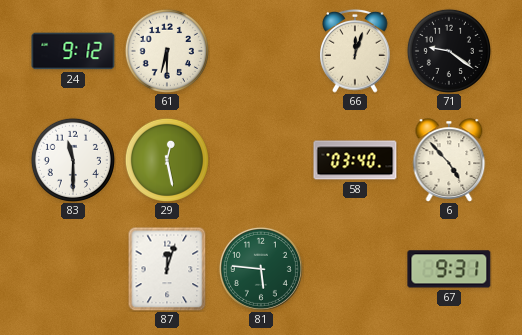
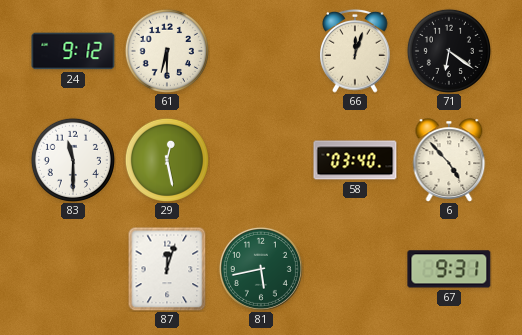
71: 9:21 -> 6:21 (449, 51)
81: 5:46 -> 5:43 (261, 269)
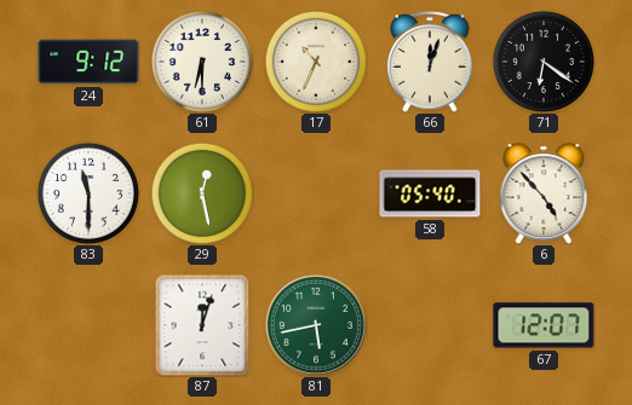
17: none -> 10:34 (316, 62)
58: 03:40 -> 05:40 (430, 193)
67: 9:31 -> 12:07 (544, 325)
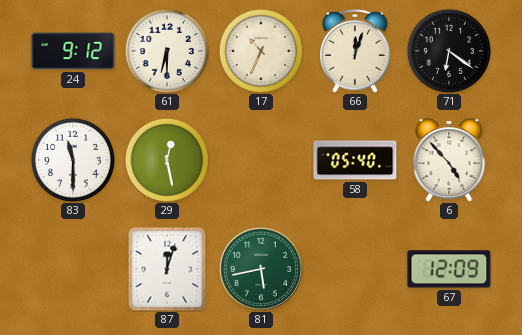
67: 12:07 -> 12:09 (449, 269)
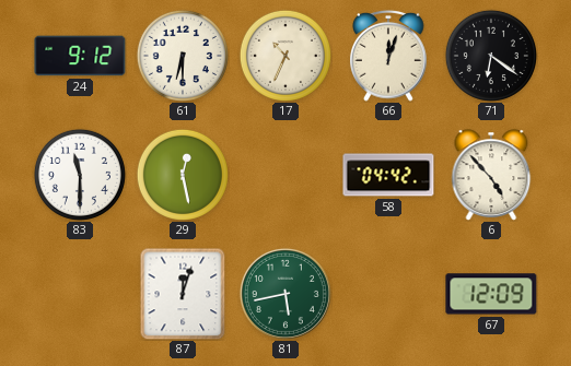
58: 05:40 -> 04:42 (388, 175)
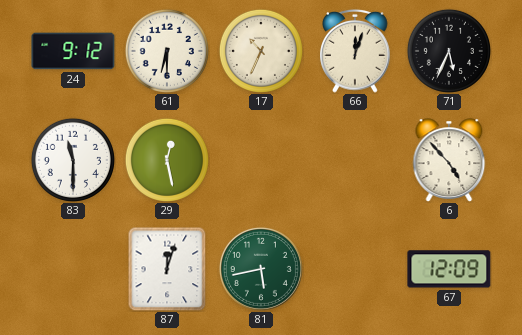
71: 6:21 -> 5:34 (449, 51)
58: 04:42 -> none (388, 175)
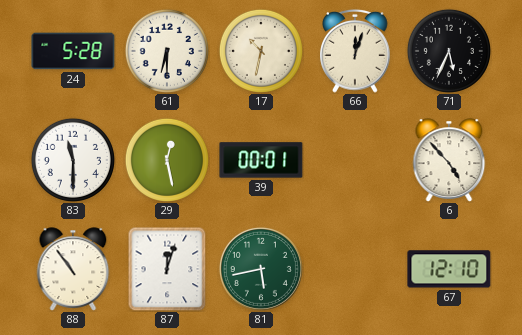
24: 9:12 -> 5:28 (73, 51)
17: 10:34 -> 10:32 (261, 51)
39: none -> 00:01 (261, 160)
88: none -> 10:54 (73, 269)
67: 12:09 -> 12:10 (449, 269)
